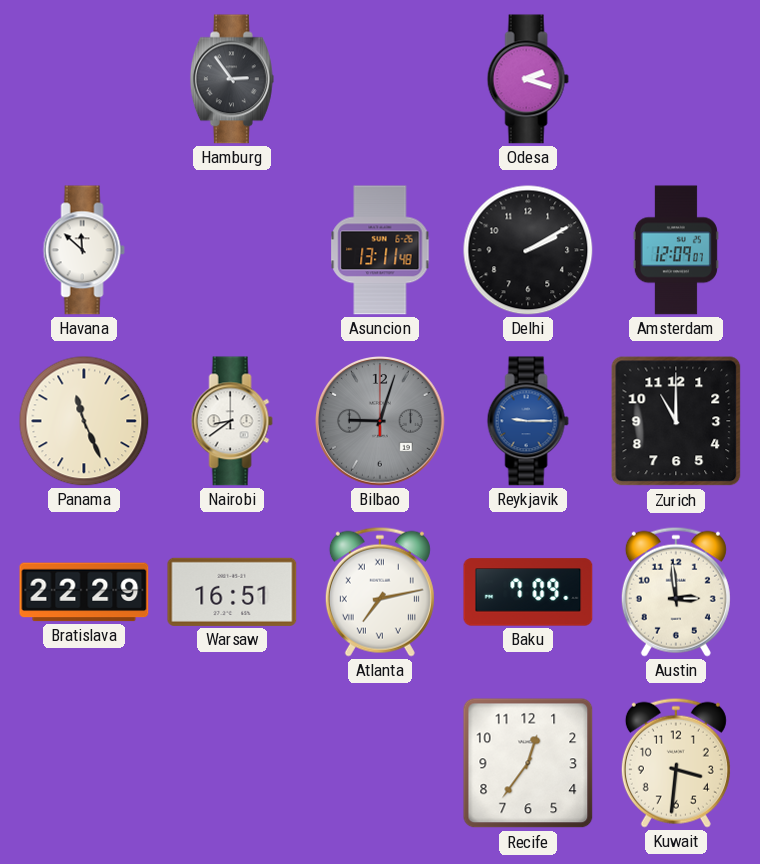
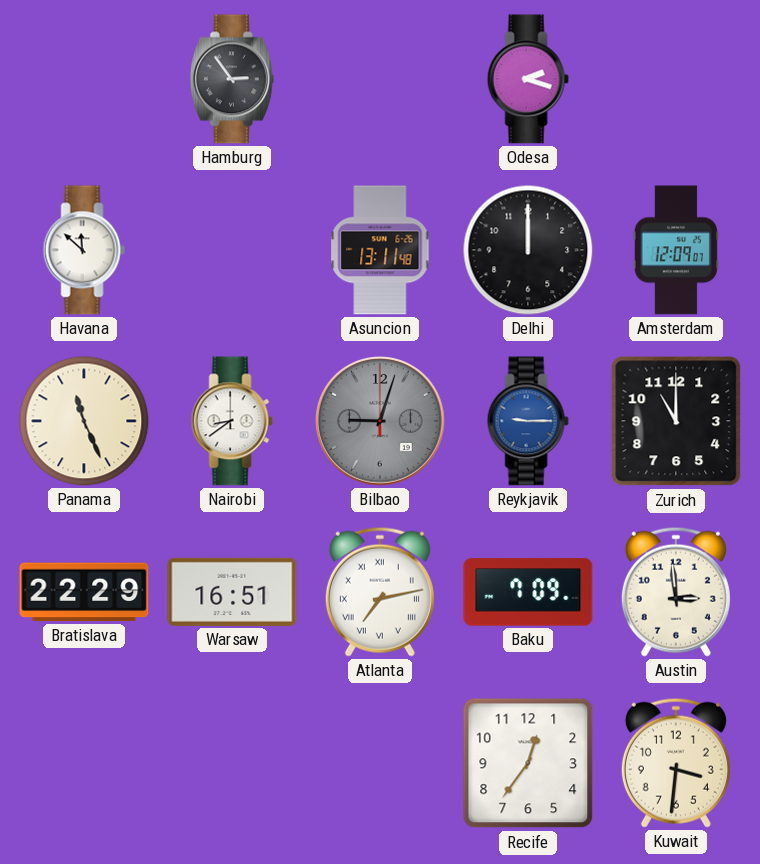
Delhi: 2:10 -> 12:00 (528, 250)
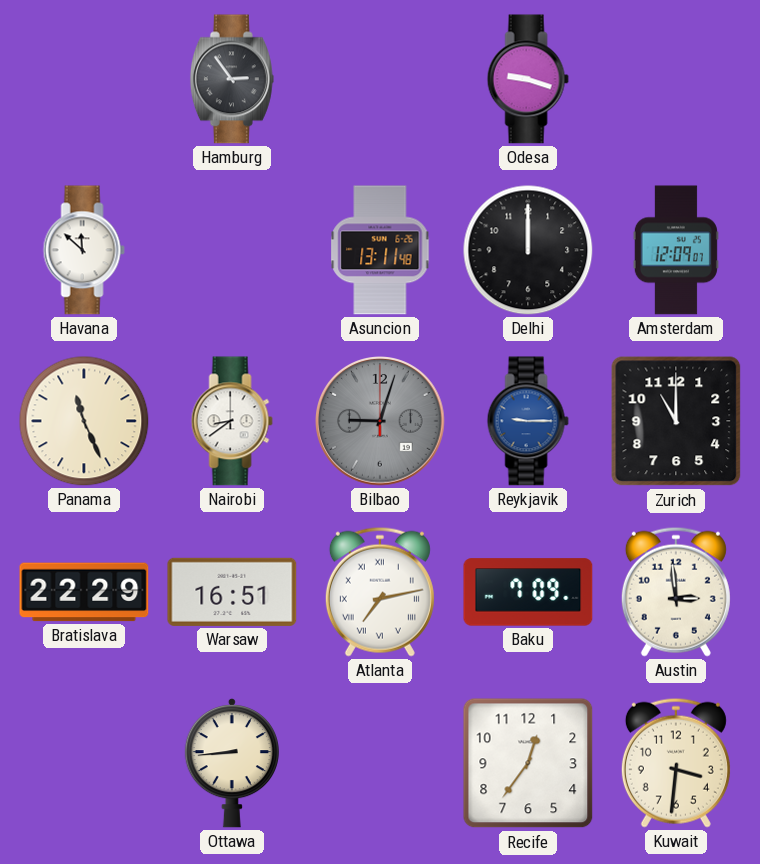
Odesa: 2:18 -> 9:18 (528, 79)
Ottawa: none -> 8:44 (232, 763)
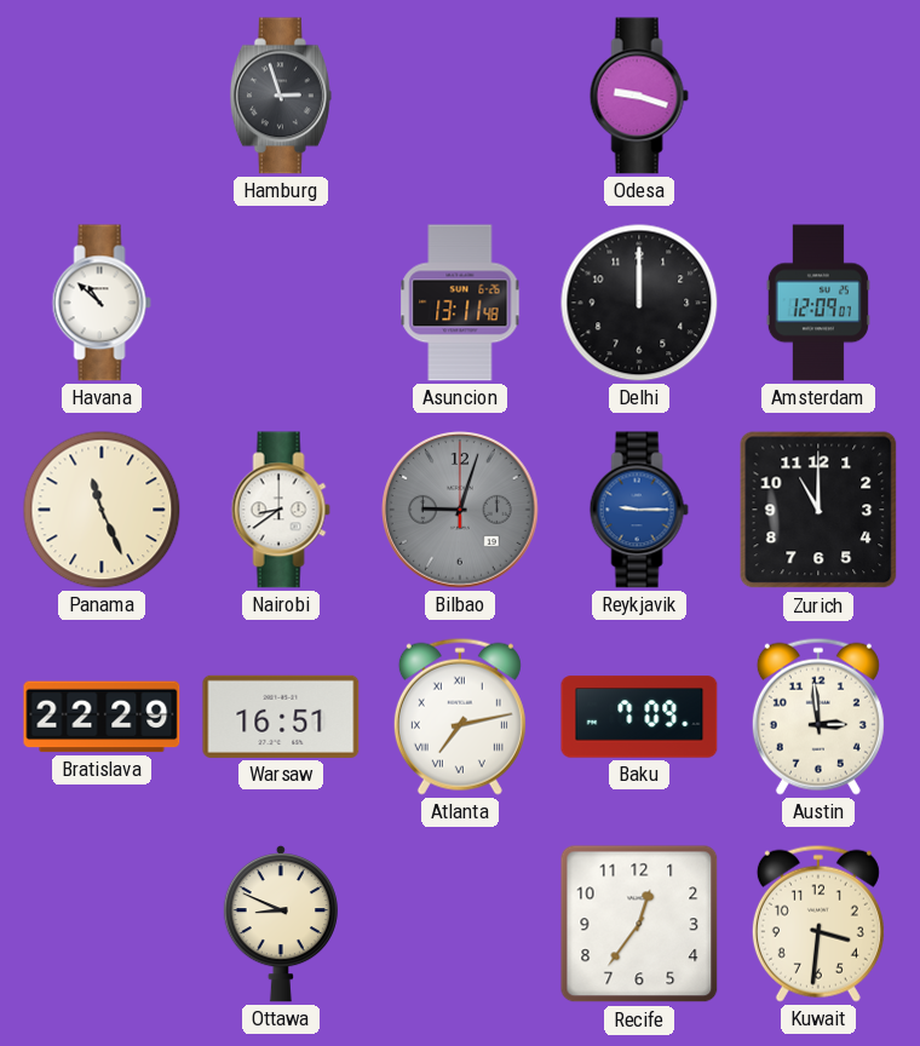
Hamburg: 2:54 -> 2:57 (281, 96)
Havana: 11:52 -> 10:52 (102, 303)
Ottawa: 8:44 -> 8:49 (281, 924)
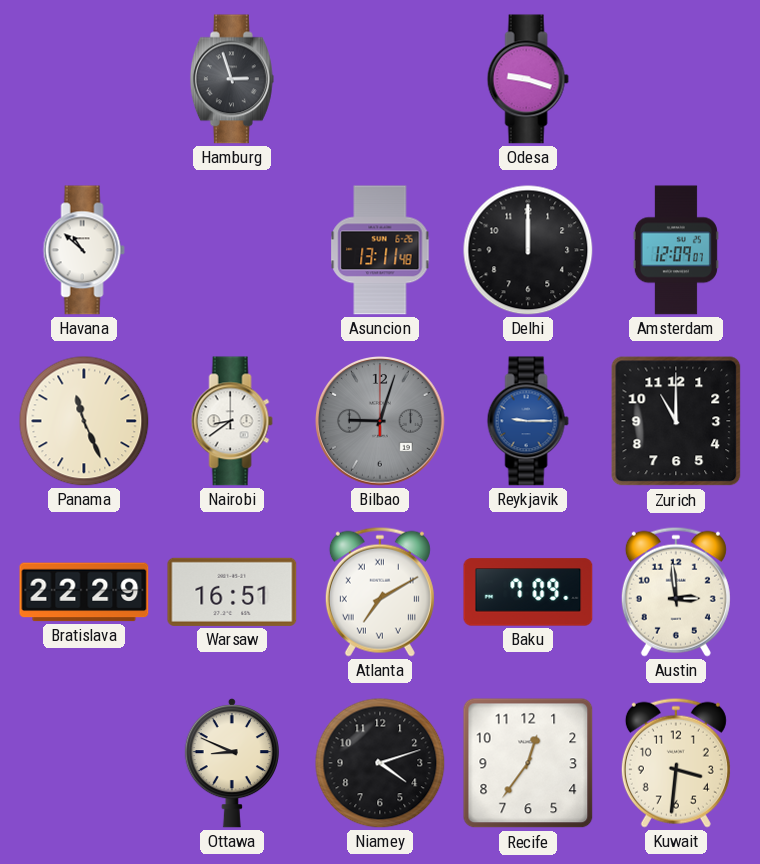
Atlanta: 7:13 -> 7:10 (380, 592)
Niamey: none -> 4:12 (380, 763)
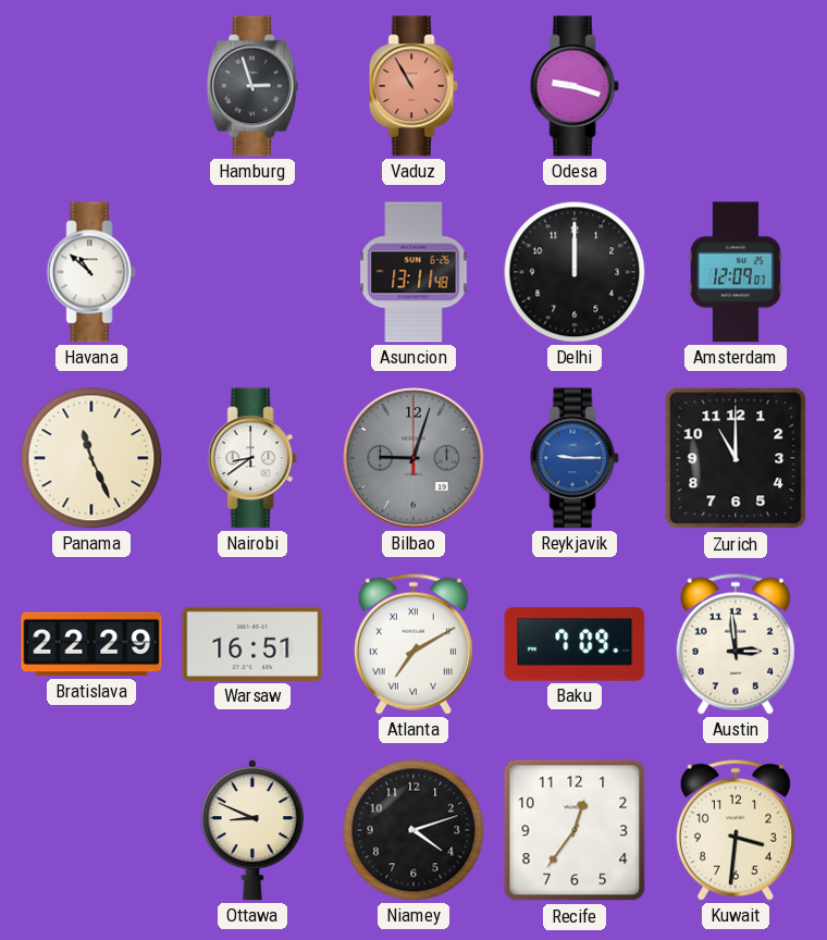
Vaduz: none -> 10:55 (414, 86)
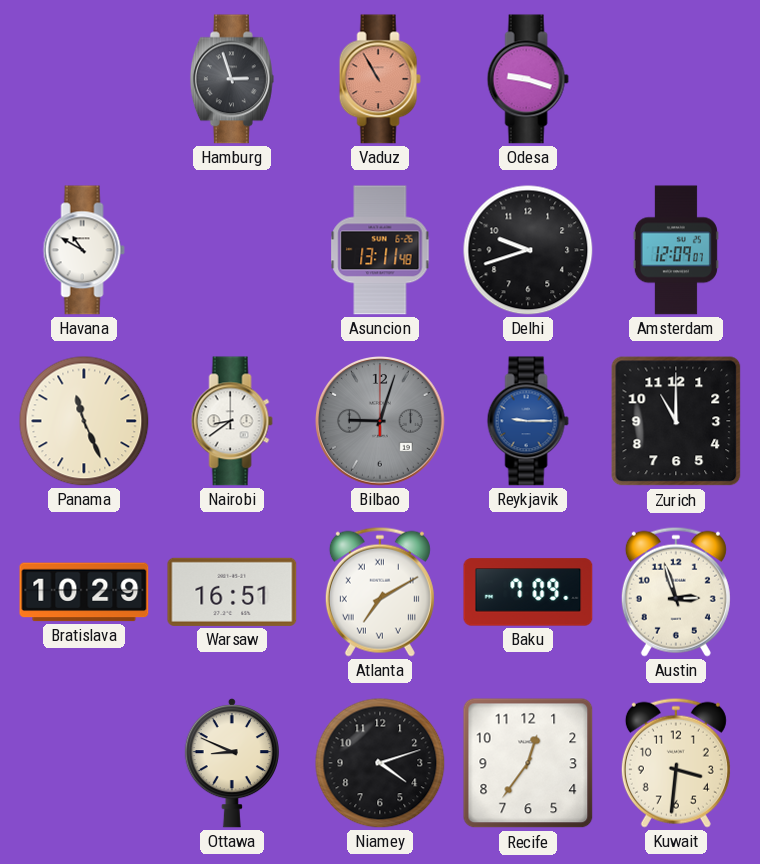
Havana: 10:52 -> 10:50 (84, 250)
Delhi: 12:00 -> 9:42 (528, 250)
Bratislava: 22:29 -> 10:29 (84, 592)
Austin: 2:59 -> 2:57 (676, 592)
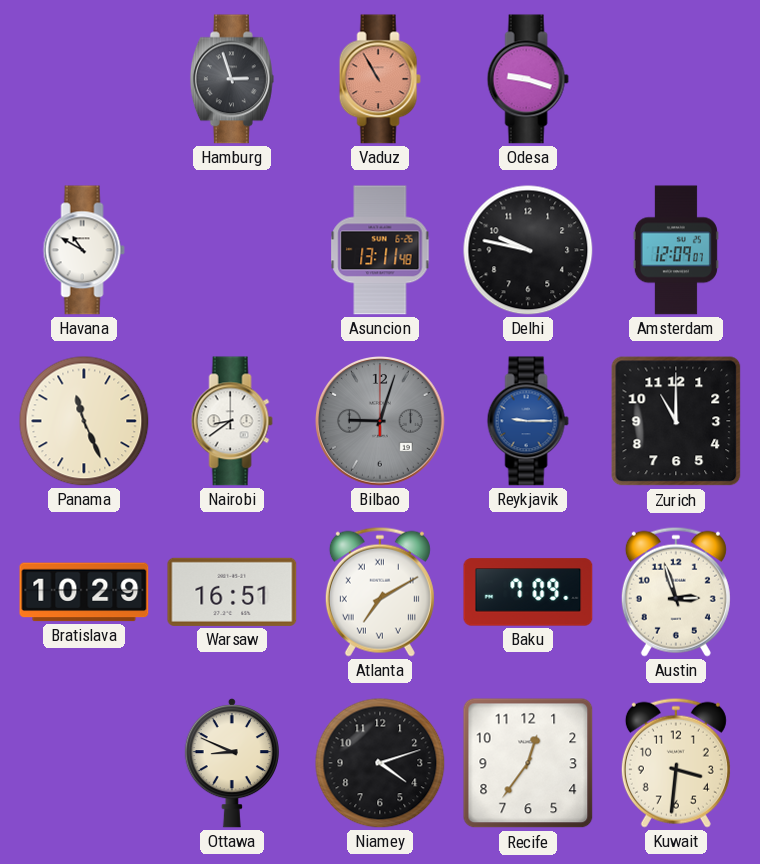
Delhi: 9:42 -> 9:47 (528, 250)
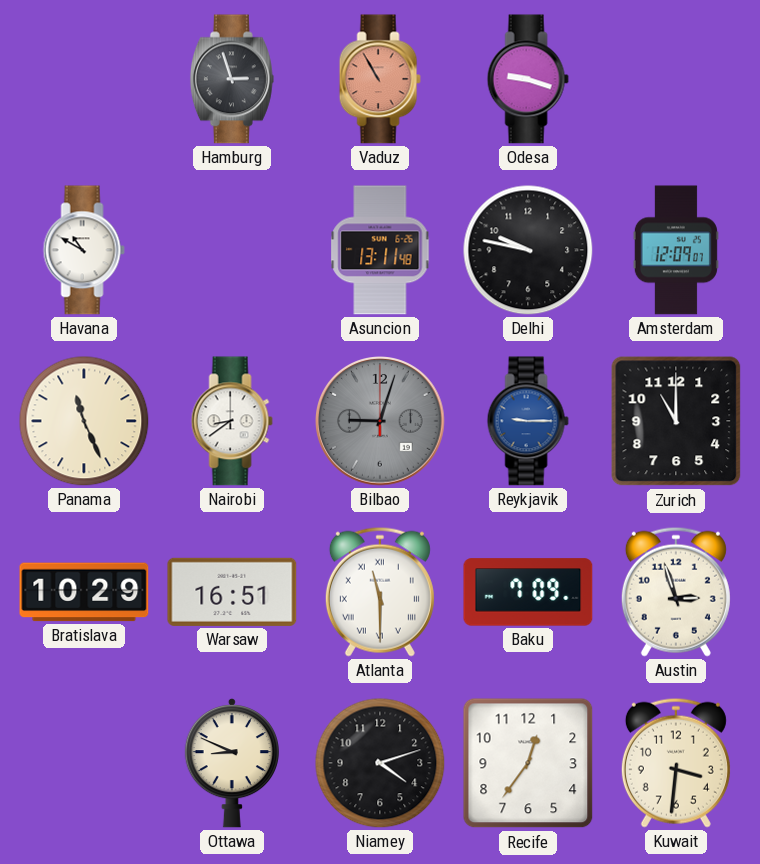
Atlanta: 7:10 -> 11:30 (380, 592)
